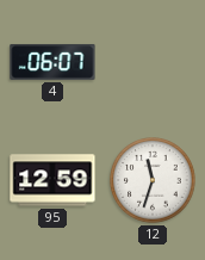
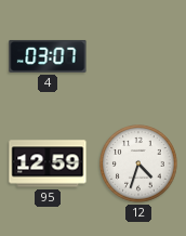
4: 06:07 -> 03:07 (48, 56)
12: 11:33 -> 4:33 (138, 163)
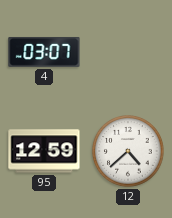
12: 4:33 -> 4:38 (128, 151)
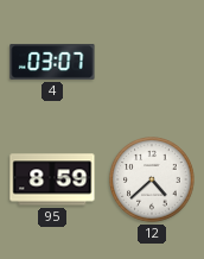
95: 12:59 -> 8:59 (52, 179)
